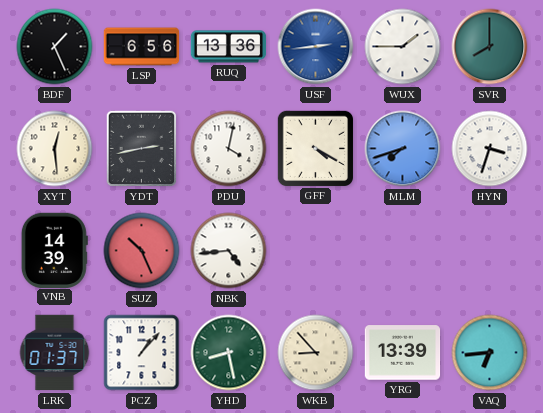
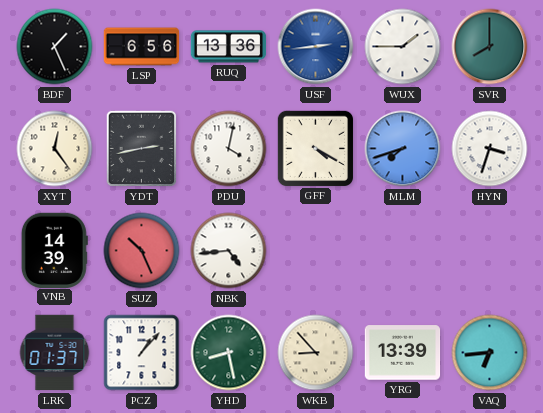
XYT: 12:29 -> 12:24 (55, 149)
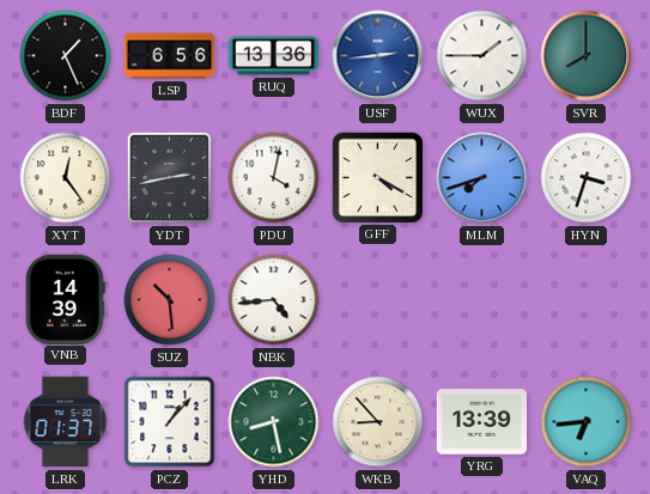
SUZ: 10:26 -> 10:29 (170, 300)
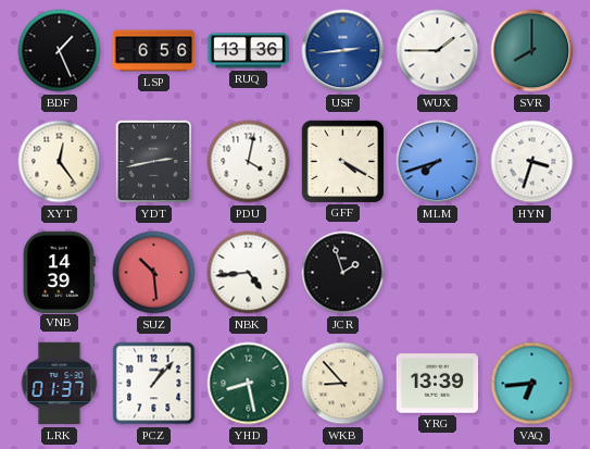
JCR: none -> 1:57 (343, 273)
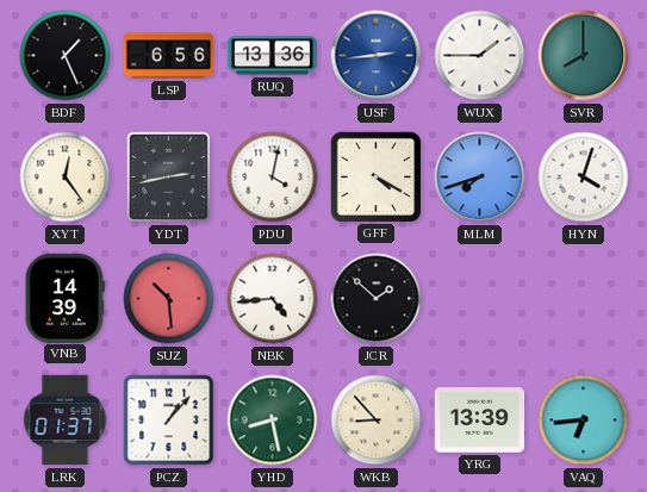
HYN: 3:33 -> 4:03 (584, 178)
JCR: 1:57 -> 1:52 (377, 299)
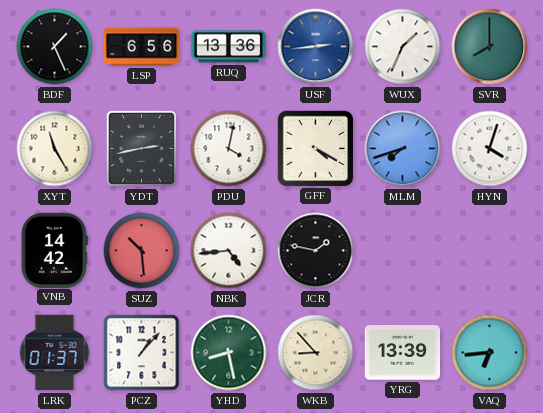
WUX: 1:45 -> 1:34 (403, 47)
XYT: 12:24 -> 11:25 (55, 149)
VNB: 14:39 -> 14:42 (54, 250)
JCR: 1:52 -> 1:47 (316, 251)
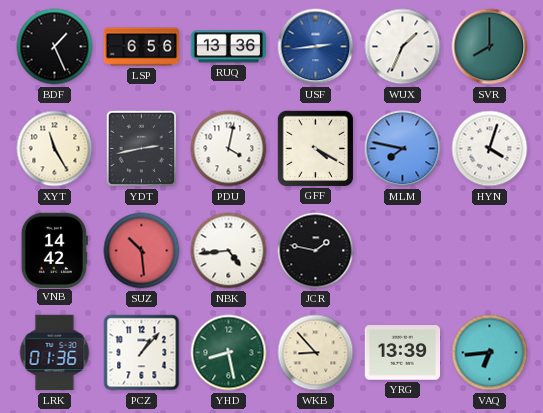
MLM: 7:42 -> 7:47 (403, 149)
LRK: 01:37 -> 01:36 (55, 353)
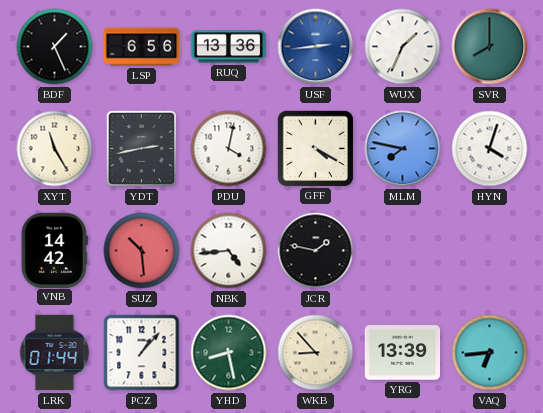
LRK: 01:36 -> 01:44 (55, 353)
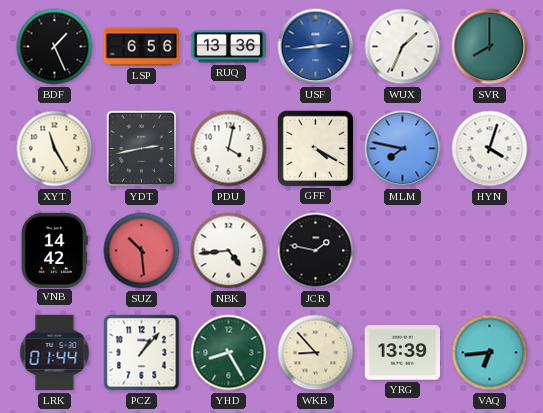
YHD: 8:28 -> 8:25 (229, 353)
